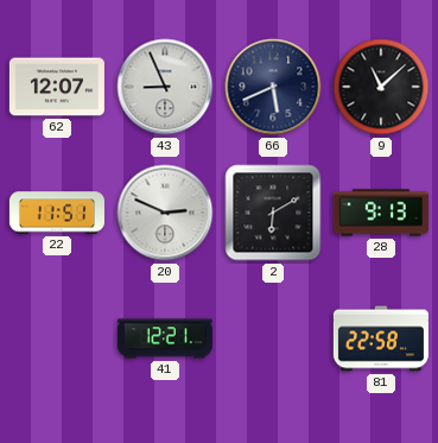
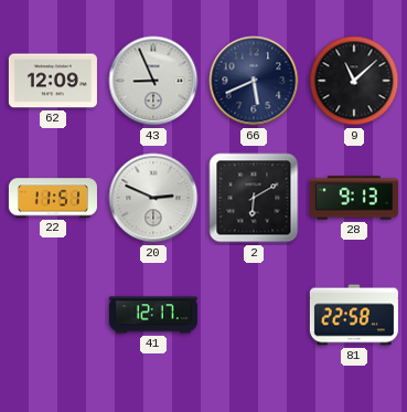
62: 12:07 -> 12:09 (53, 81)
41: 12:21 -> 12:17 (153, 315)
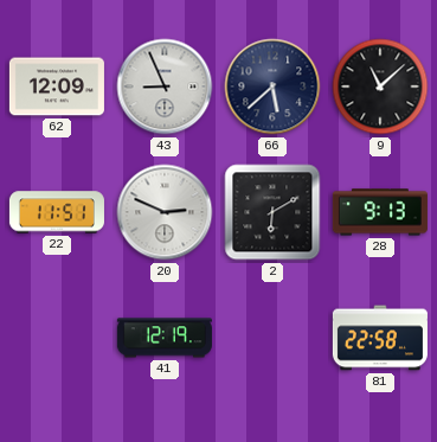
66: 5:41 -> 5:38 (272, 87)
41: 12:17 -> 12:19 (165, 338)
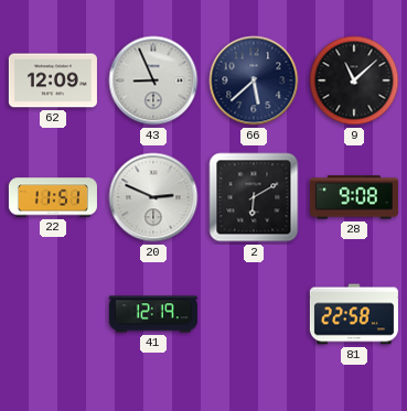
28: 9:13 -> 9:08 (354, 197)
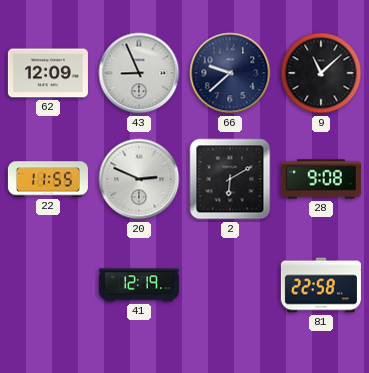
66: 5:38 -> 9:38 (230, 73)
22: 11:51 -> 11:55 (48, 179)
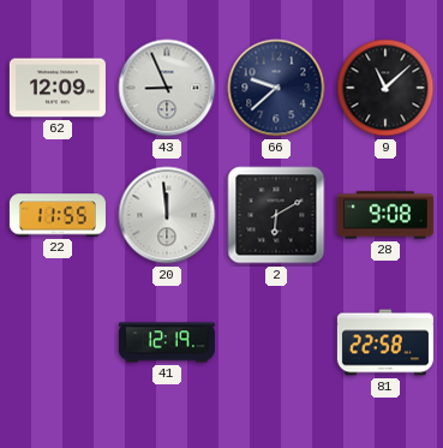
20: 2:49 -> 11:59 (167, 215)
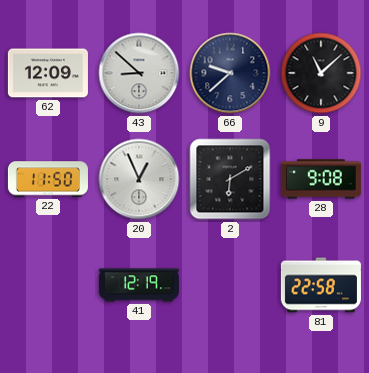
43: 8:56 -> 8:52 (139, 73)
22: 11:55 -> 11:50 (48, 179)
20: 11:59 -> 12:56 (139, 179)
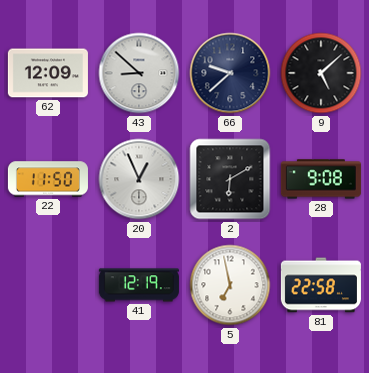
9: 11:08 -> 5:08 (321, 73)
5: none -> 6:58 (230, 285)
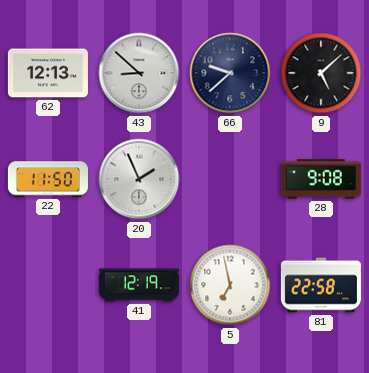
62: 12:09 -> 12:13 (48, 73)
20: 12:56 -> 1:56 (139, 179)
2: 6:10 -> none (230, 179)
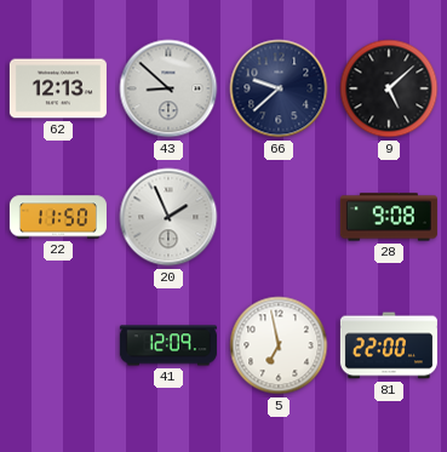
41: 12:19 -> 12:09 (168, 345)
81: 22:58 -> 22:00 (389, 345)
